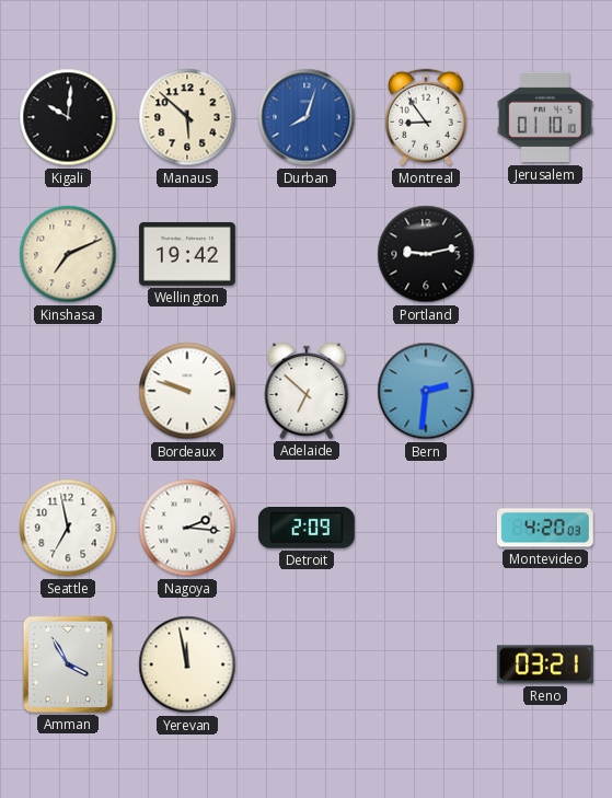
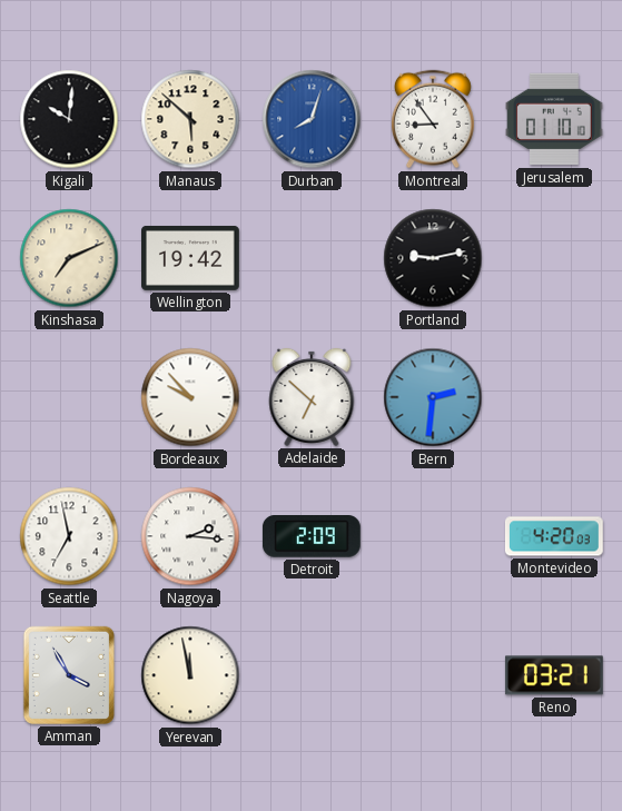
Bordeaux: 9:48 -> 9:53 (190, 397)
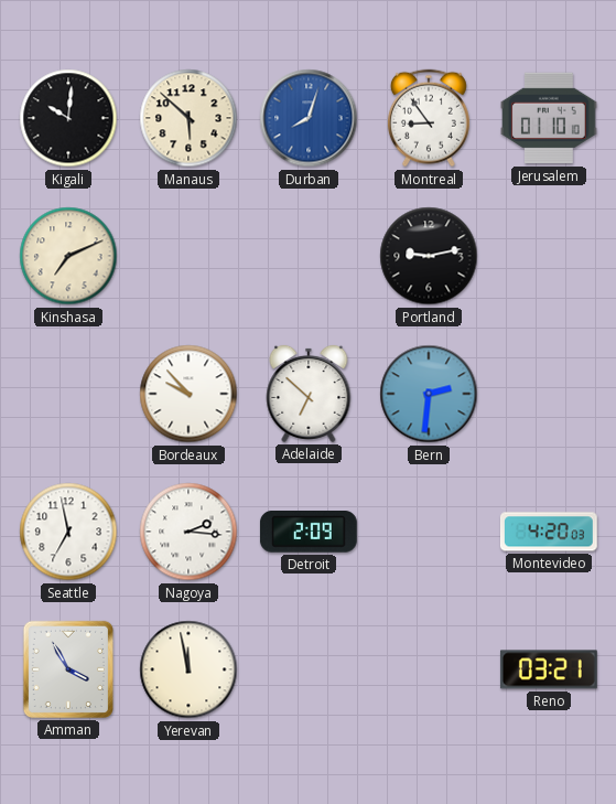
Wellington: 19:42 -> none (191, 258)
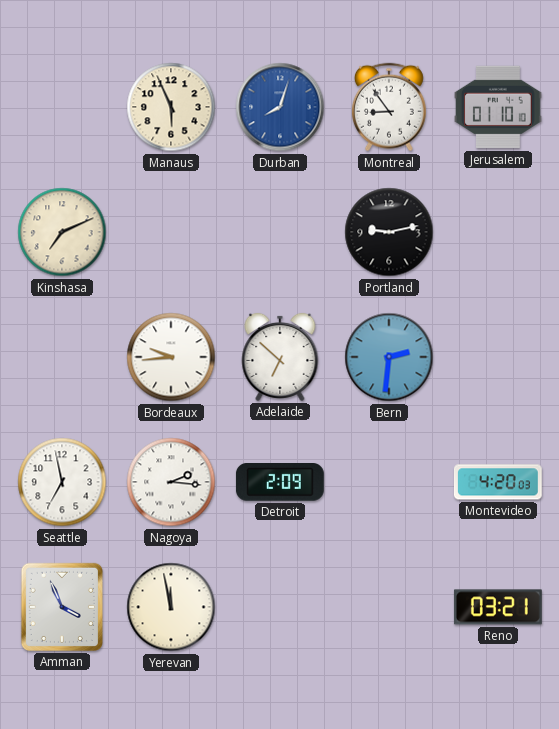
Kigali: 10:01 -> none (68, 118)
Manaus: 5:52 -> 5:56 (171, 107)
Bordeaux: 9:53 -> 9:44 (171, 357)
Amman: 3:55 -> 3:56 (62, 607)
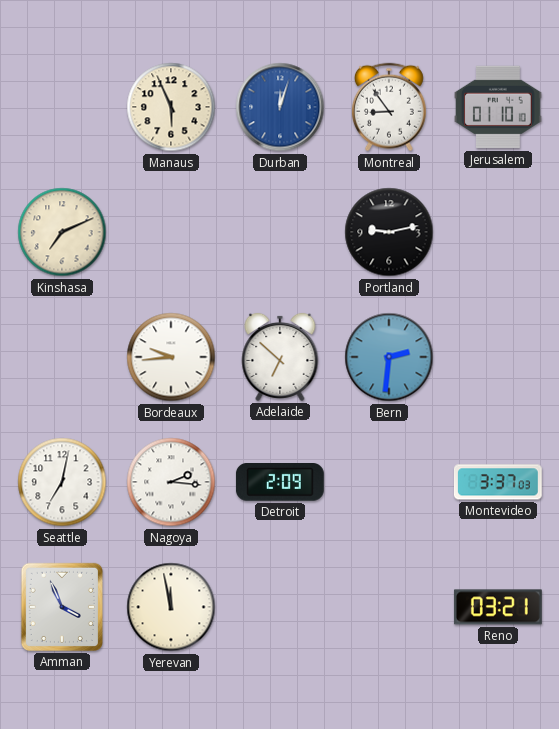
Durban: 8:03 -> 12:03 (280, 107)
Seattle: 6:58 -> 7:02 (62, 482)
Montevideo: 4:20 -> 3:37 (498, 482)
